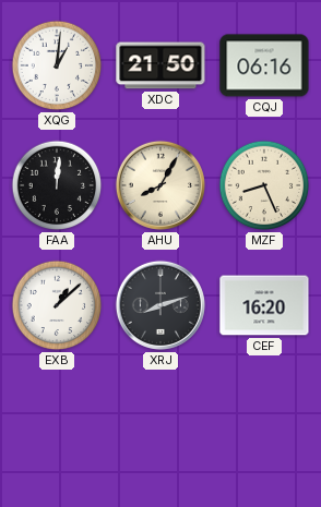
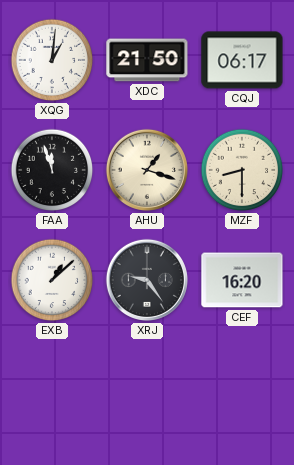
CQJ: 06:16 -> 06:17 (242, 60)
FAA: 12:01 -> 11:57 (52, 170)
AHU: 8:05 -> 1:18 (147, 170)
MZF: 8:26 -> 8:30 (242, 170)
XRJ: 8:12 -> 9:24 (147, 280)
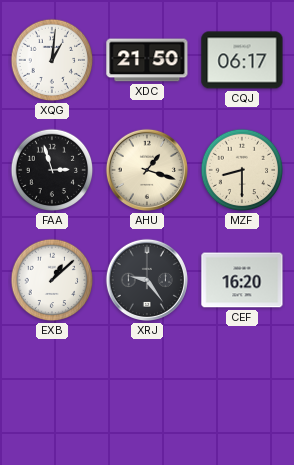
FAA: 11:57 -> 2:57 (52, 170)
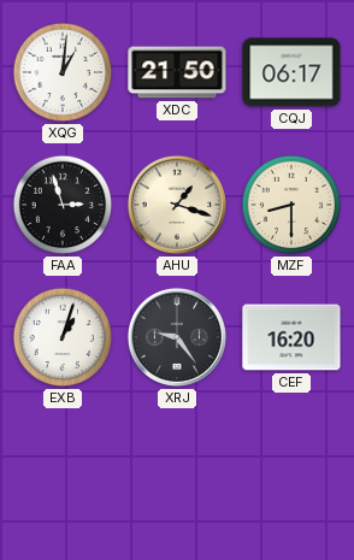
EXB: 1:08 -> 1:03 (63, 337)
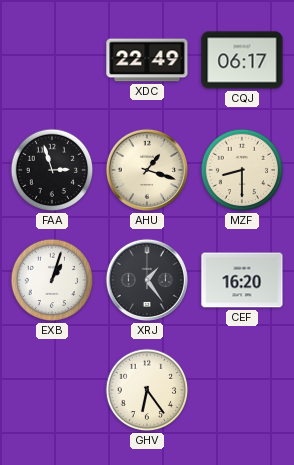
XQG: 1:01 -> none (63, 72)
XDC: 21:50 -> 22:49 (147, 60)
XRJ: 9:24 -> 1:24 (147, 280)
GHV: none -> 6:24 (147, 390)
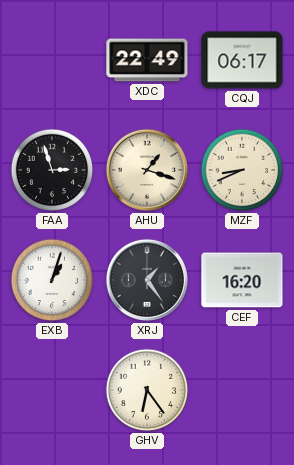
MZF: 8:30 -> 8:41 (242, 170)
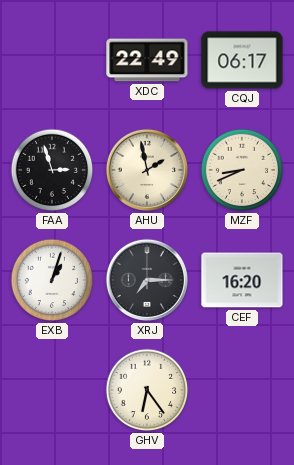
AHU: 1:18 -> 1:58 (147, 170)
XRJ: 1:24 -> 7:15 (147, 280)
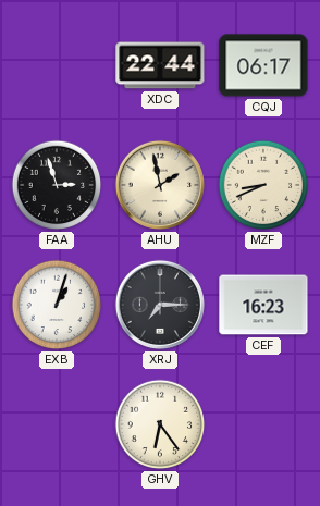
XDC: 22:49 -> 22:44 (160, 65)
CEF: 16:20 -> 16:23 (263, 305)
